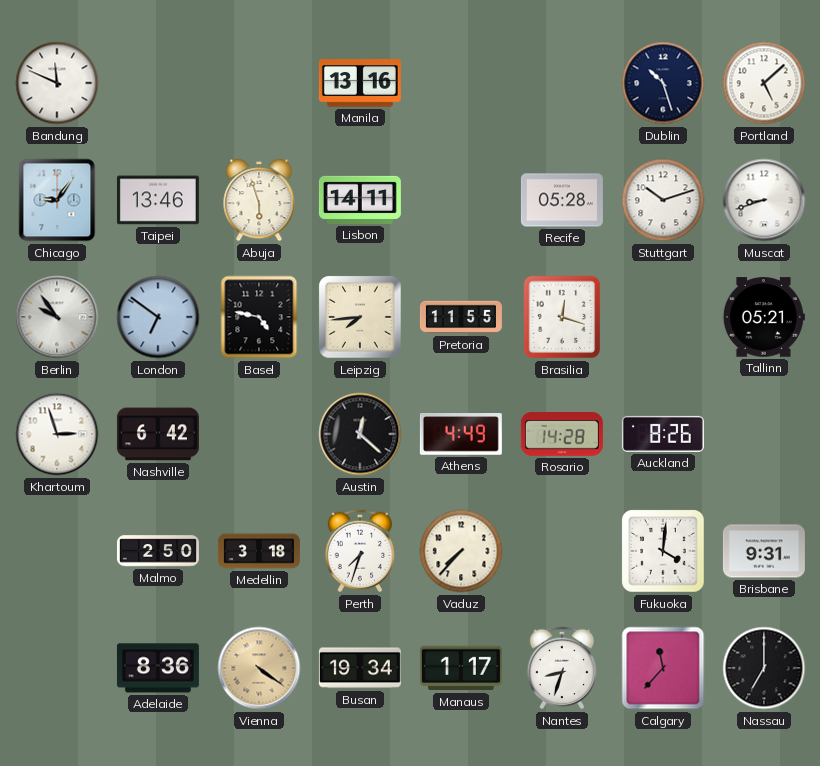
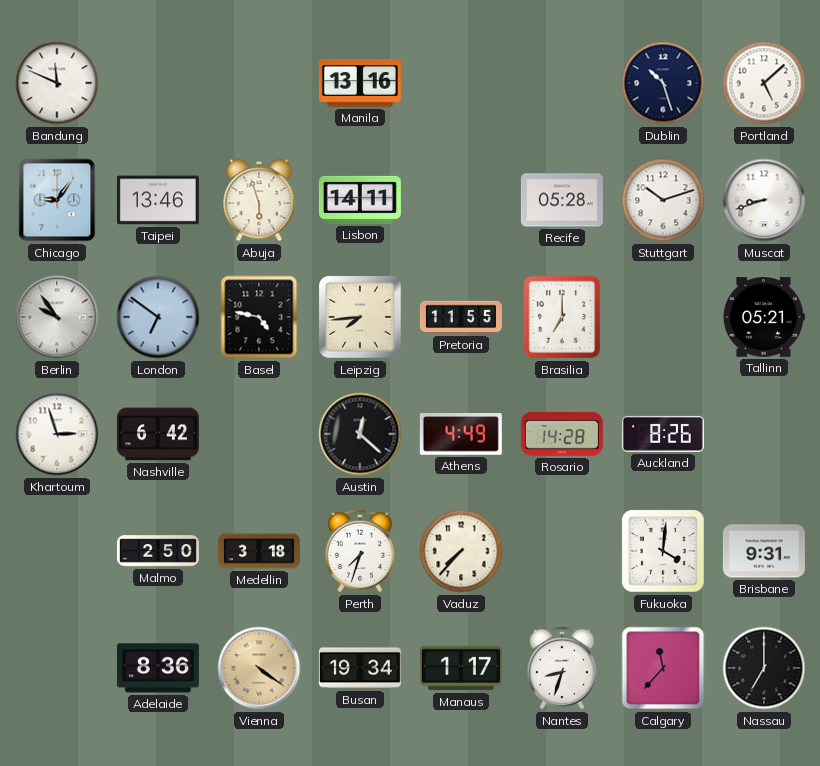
Brasilia: 12:18 -> 7:00 (562, 317)
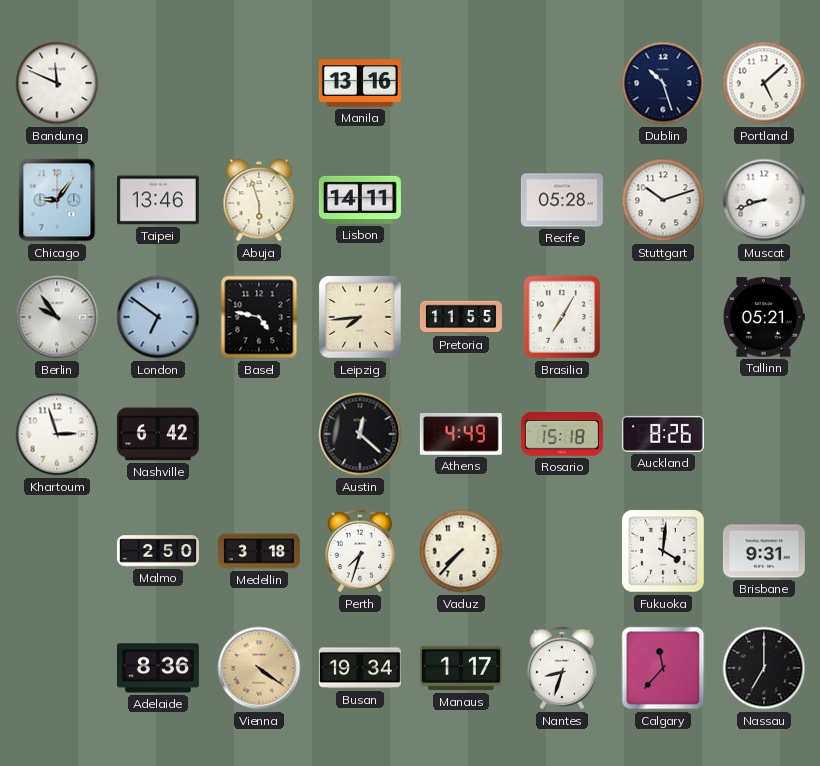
Brasilia: 7:00 -> 7:05 (562, 317)
Rosario: 14:28 -> 15:18 (562, 435)
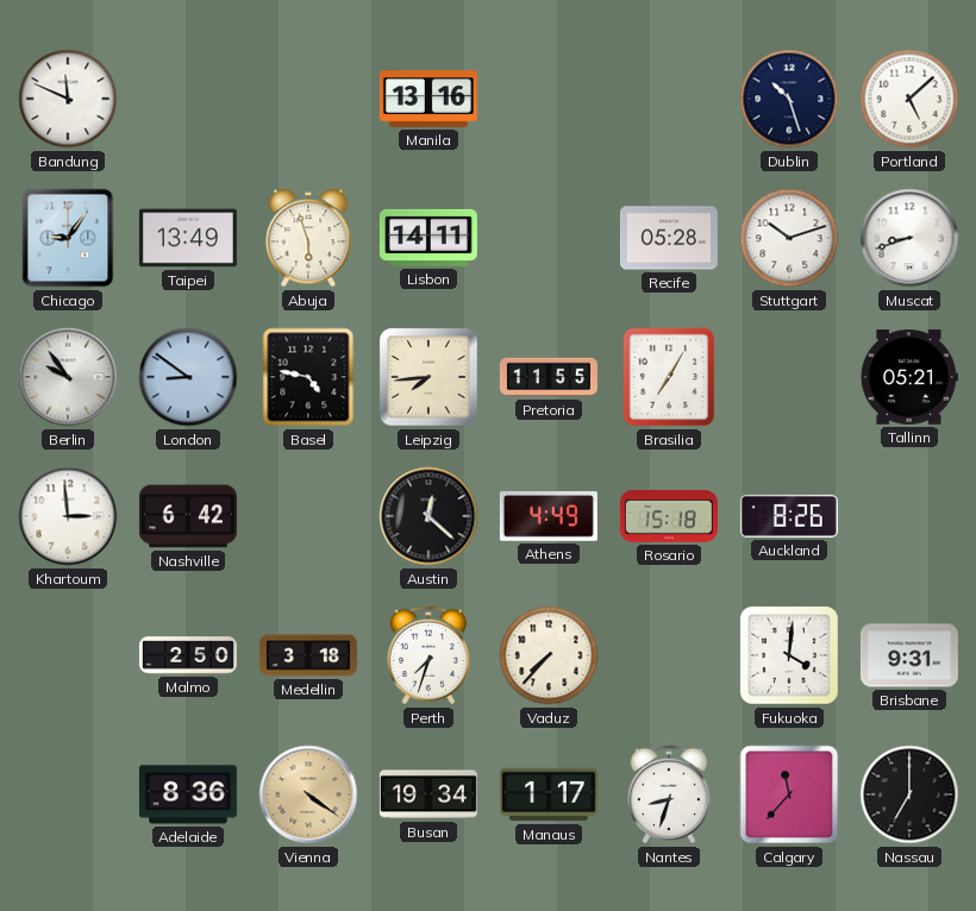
Taipei: 13:46 -> 13:49 (188, 238)
London: 6:51 -> 8:51 (188, 377)
Khartoum: 2:57 -> 2:59 (68, 516)
